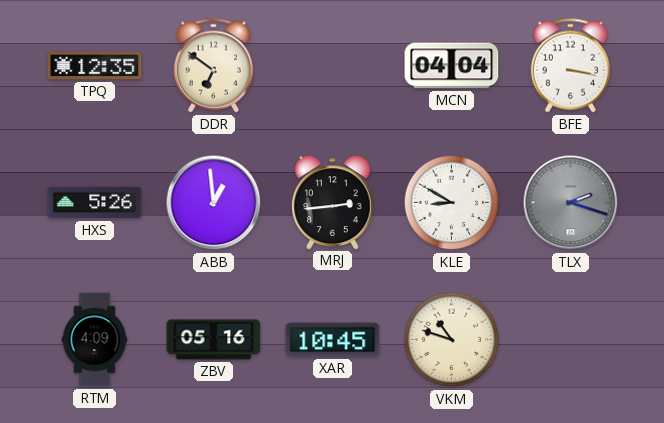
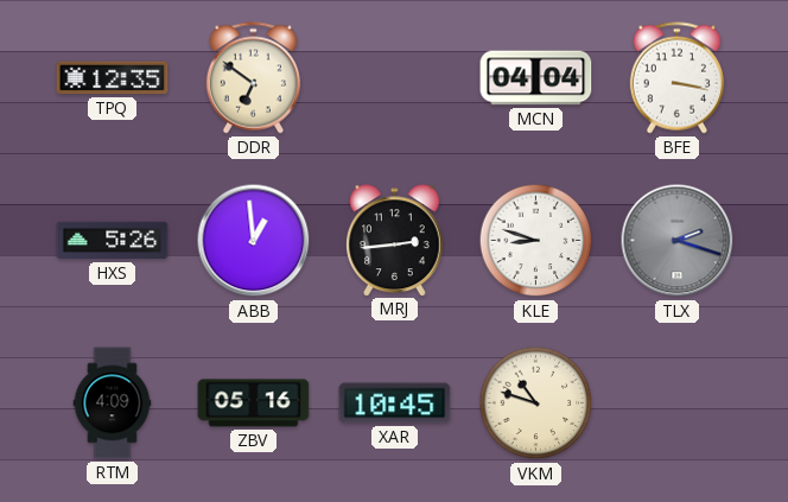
KLE: 8:50 -> 8:48 (536, 241)
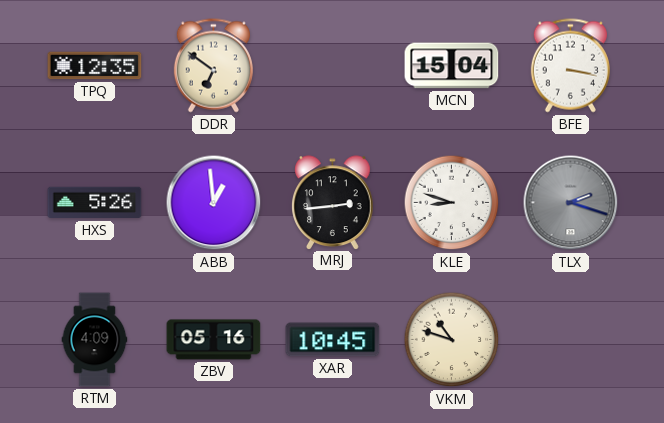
MCN: 04:04 -> 15:04 (452, 66)
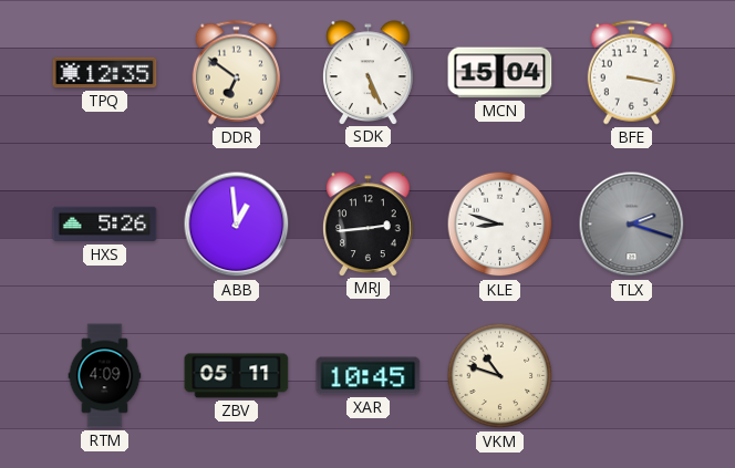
SDK: none -> 5:26 (369, 72)
ZBV: 05:16 -> 05:11 (237, 376)
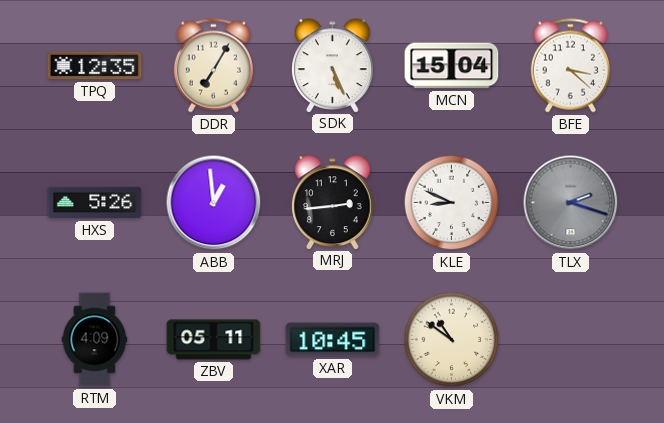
DDR: 6:51 -> 7:05 (213, 66)
BFE: 3:17 -> 3:22 (570, 66)
KLE: 8:48 -> 8:49 (452, 203)
VKM: 10:48 -> 10:51 (452, 340)
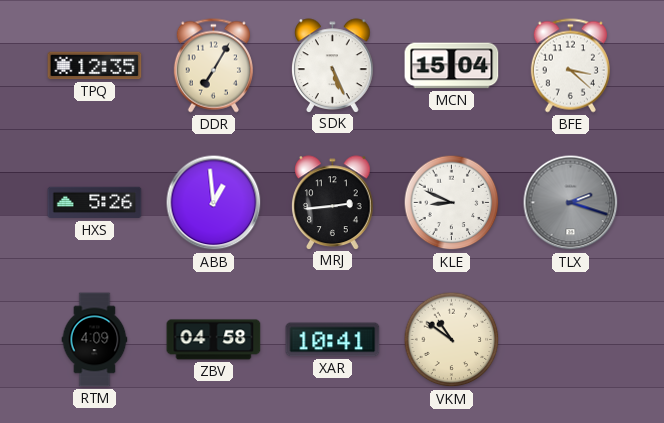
ZBV: 05:11 -> 04:58 (214, 340)
XAR: 10:45 -> 10:41 (333, 340)
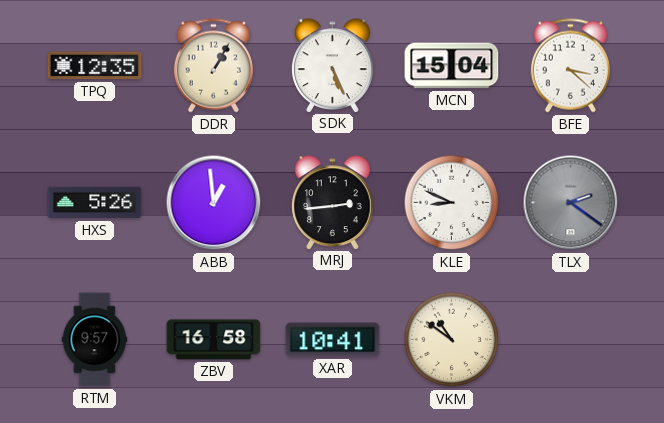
DDR: 7:05 -> 1:05 (213, 66)
TLX: 2:18 -> 2:21 (571, 203)
RTM: 4:09 -> 9:57 (95, 340)
ZBV: 04:58 -> 16:58 (214, 340)
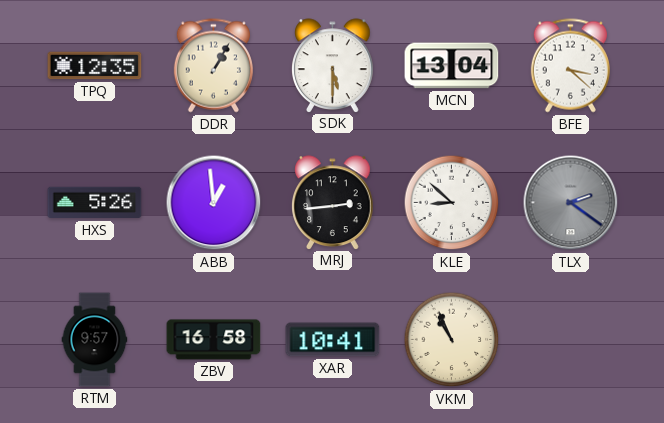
SDK: 5:26 -> 5:30 (333, 65)
MCN: 15:04 -> 13:04 (452, 66)
KLE: 8:49 -> 8:52 (452, 203)
VKM: 10:51 -> 10:56 (452, 340)
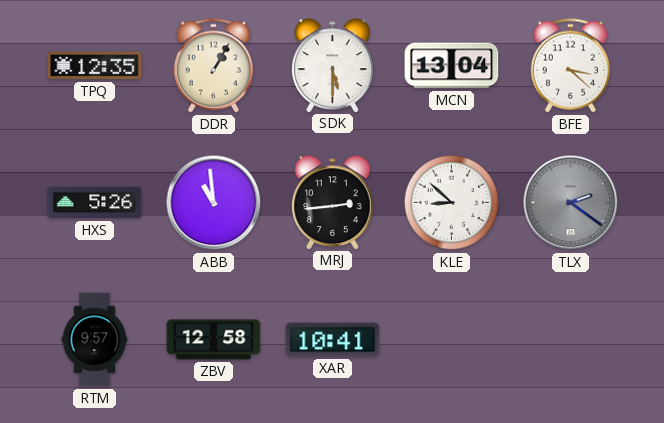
ABB: 12:59 -> 10:59 (214, 203)
ZBV: 16:58 -> 12:58 (214, 340)
VKM: 10:56 -> none (452, 340)
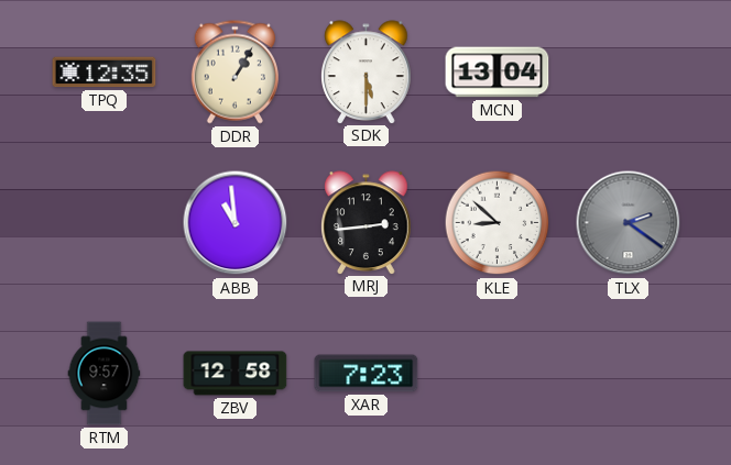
BFE: 3:22 -> none (570, 66)
HXS: 5:26 -> none (95, 203)
XAR: 10:41 -> 7:23 (367, 374)
